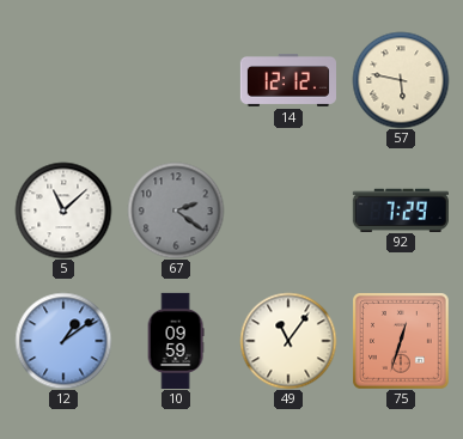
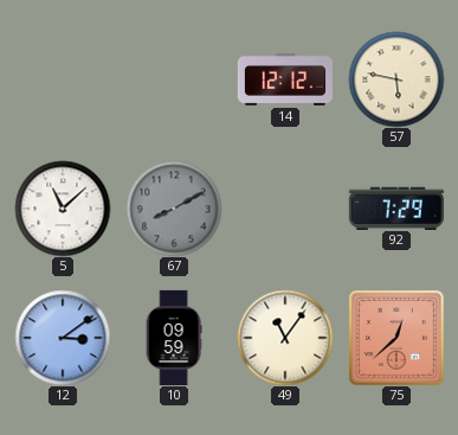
67: 2:21 -> 8:10 (174, 209)
12: 1:09 -> 3:09 (63, 338)
75: 12:33 -> 12:38 (396, 338)
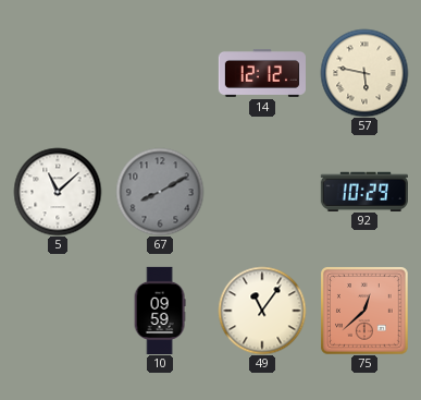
92: 7:29 -> 10:29 (364, 191)
12: 3:09 -> none (63, 338)
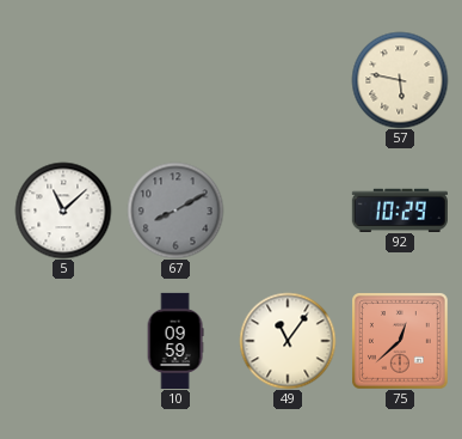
14: 12:12 -> none (261, 73)
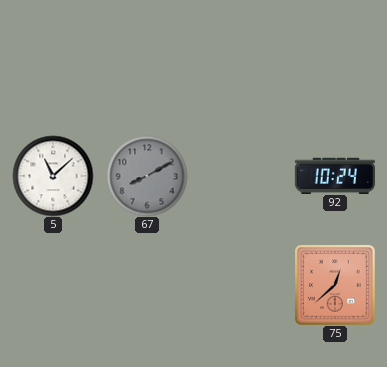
57: 5:47 -> none (400, 80)
92: 10:29 -> 10:24 (335, 175)
10: 09:59 -> none (175, 340)
49: 11:06 -> none (288, 341)
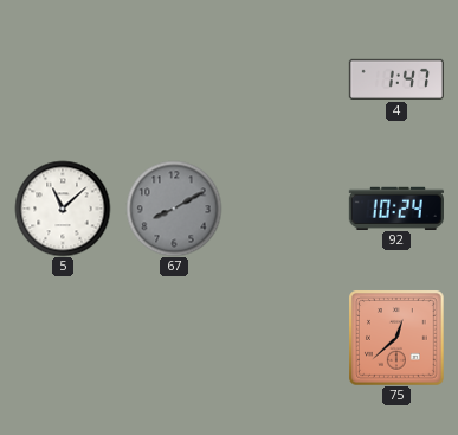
4: none -> 1:47 (396, 79)
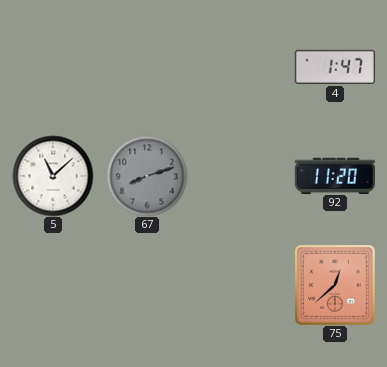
67: 8:10 -> 8:12 (147, 176)
92: 10:24 -> 11:20 (335, 175)
